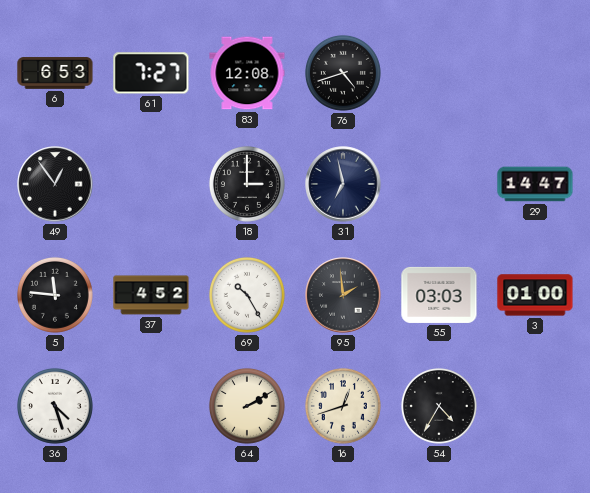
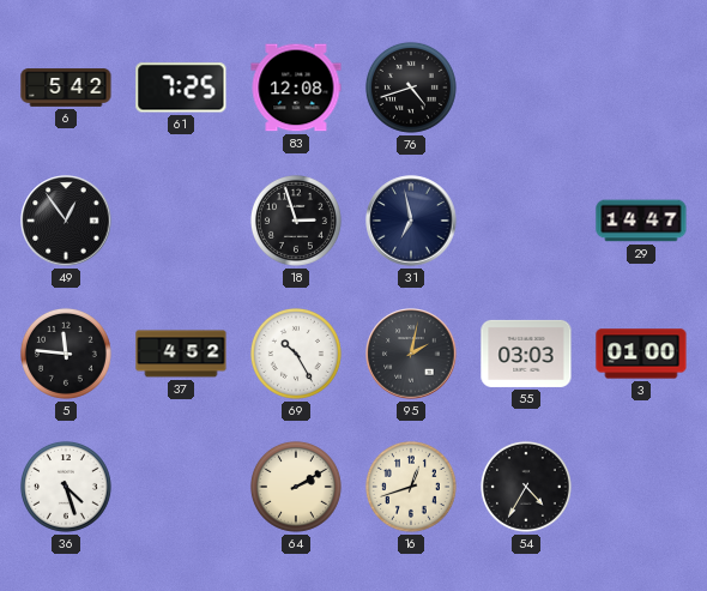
6: 6:53 -> 5:42 (66, 88)
61: 7:27 -> 7:25 (181, 88)
18: 3:00 -> 2:57 (296, 221)
95: 1:59 -> 2:02 (411, 354)
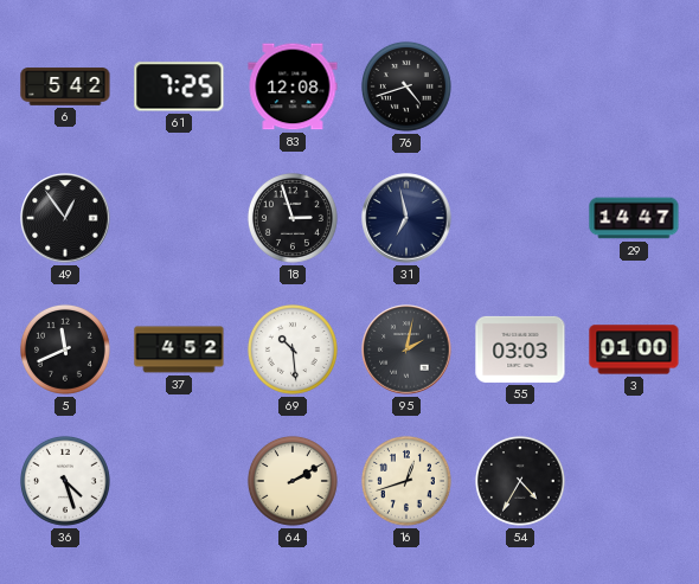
5: 11:46 -> 11:41 (65, 349)
69: 10:25 -> 10:29 (293, 349)
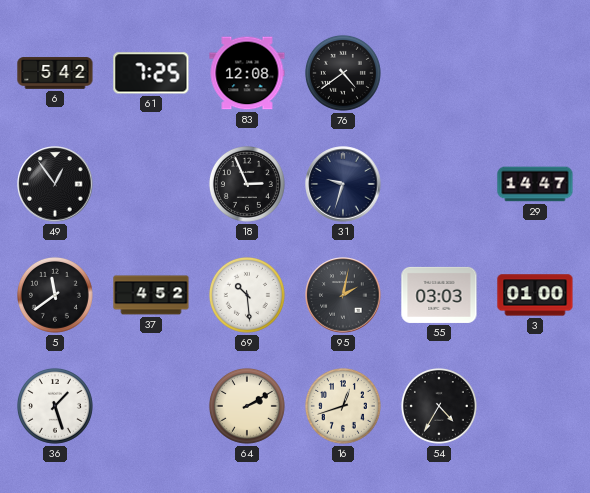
76: 4:42 -> 4:39 (343, 73)
18: 2:57 -> 2:56 (247, 184)
31: 6:58 -> 9:33 (343, 184)
5: 11:41 -> 11:39 (55, 295)
36: 4:27 -> 1:27 (55, 406)
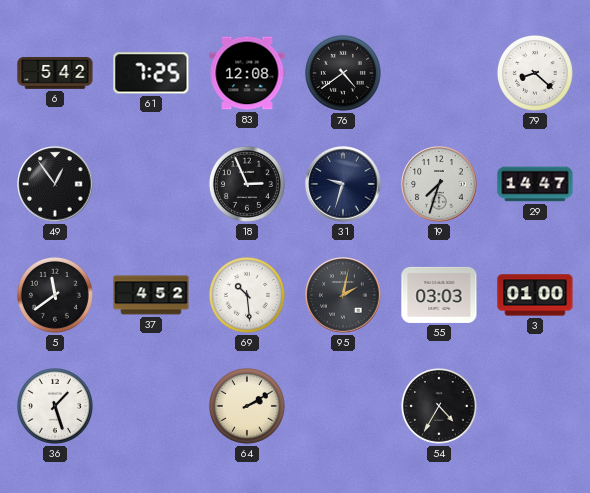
79: none -> 8:22 (535, 73)
19: none -> 7:33 (439, 184)
16: 12:42 -> none (343, 406)
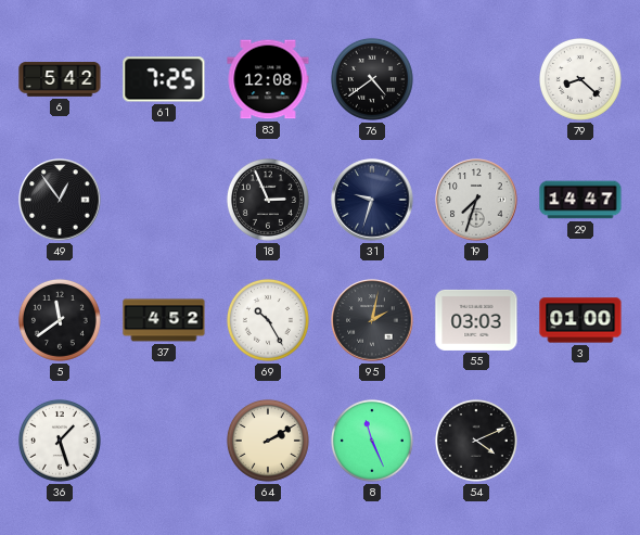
69: 10:29 -> 10:25 (268, 320)
8: none -> 11:26 (372, 441)
54: 4:35 -> 4:11 (476, 441)
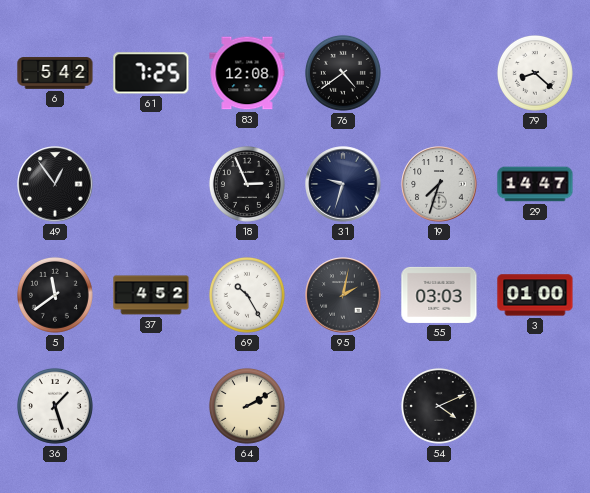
8: 11:26 -> none (372, 441)
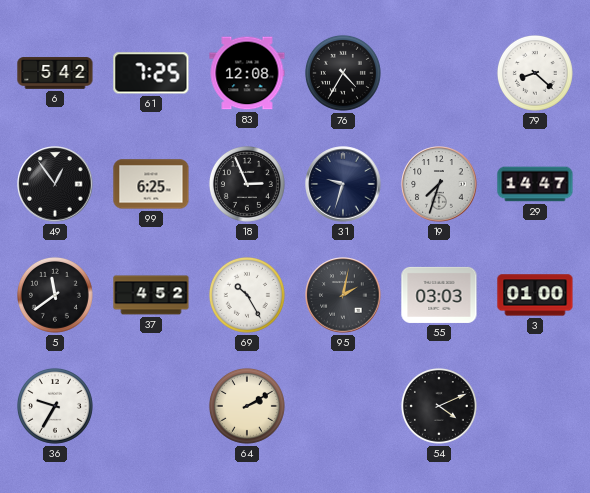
76: 4:39 -> 4:35 (343, 73)
99: none -> 6:25 (151, 184)
36: 1:27 -> 9:35 (55, 406)
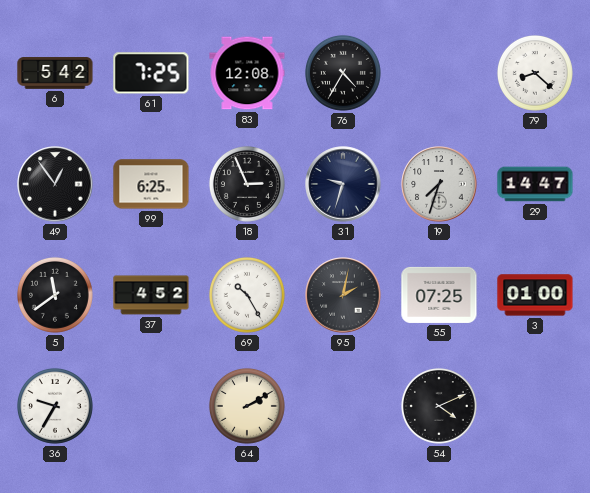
55: 03:03 -> 07:25 (439, 295)
